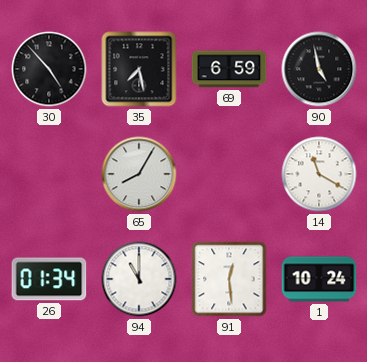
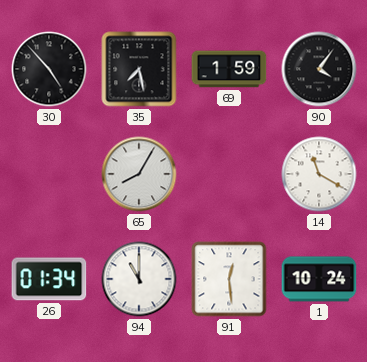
69: 6:59 -> 1:59 (229, 69)
90: 4:58 -> 4:06 (319, 69)
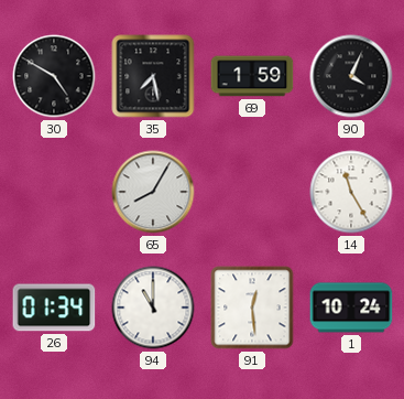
30: 4:53 -> 4:50 (54, 76)
90: 4:06 -> 4:04 (351, 76)
14: 11:20 -> 11:25 (351, 192)
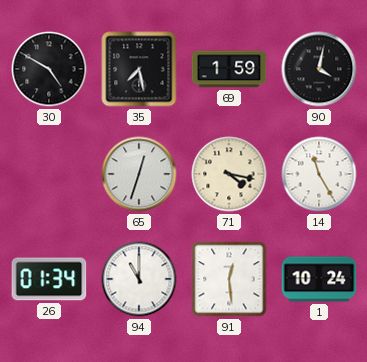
90: 4:04 -> 4:02 (319, 69)
65: 8:05 -> 12:33 (139, 174)
71: none -> 4:17 (229, 174)
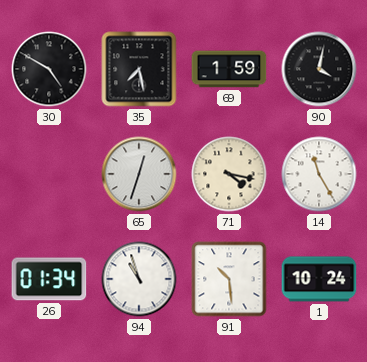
94: 11:00 -> 10:57 (139, 279)
91: 12:29 -> 10:29 (229, 279)
